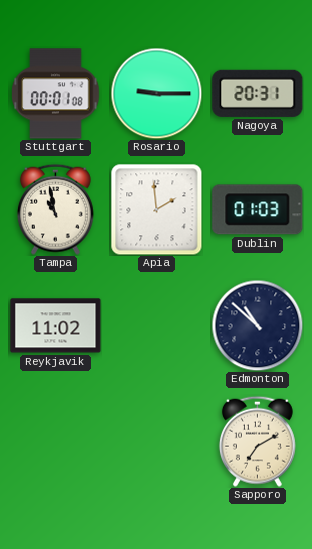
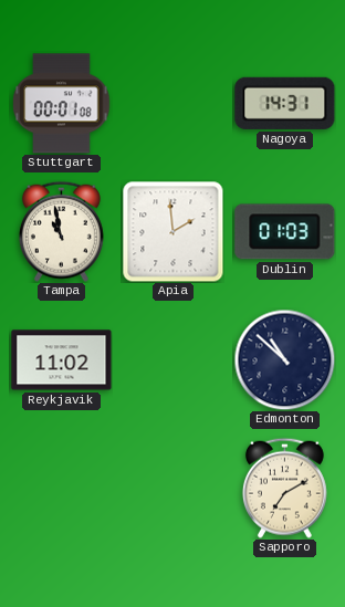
Rosario: 9:15 -> none (156, 93)
Nagoya: 20:31 -> 14:31 (285, 103)
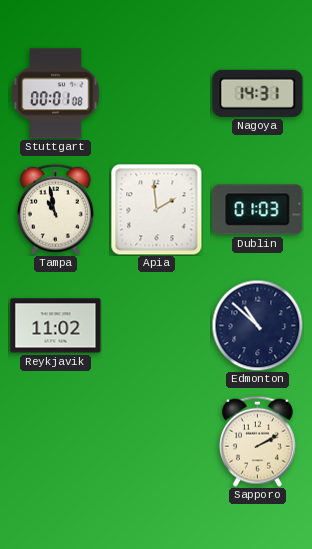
Sapporo: 7:10 -> 2:10 (257, 441)
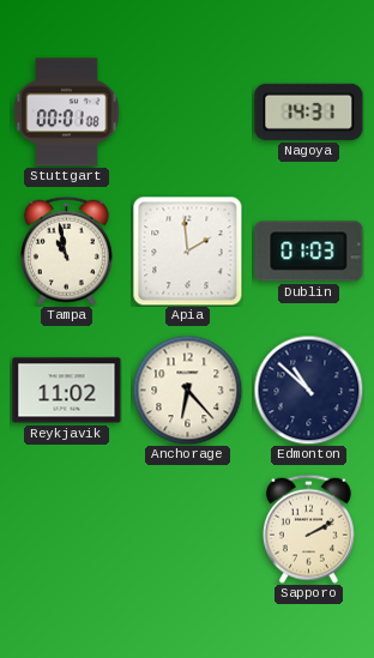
Anchorage: none -> 6:23 (187, 390)
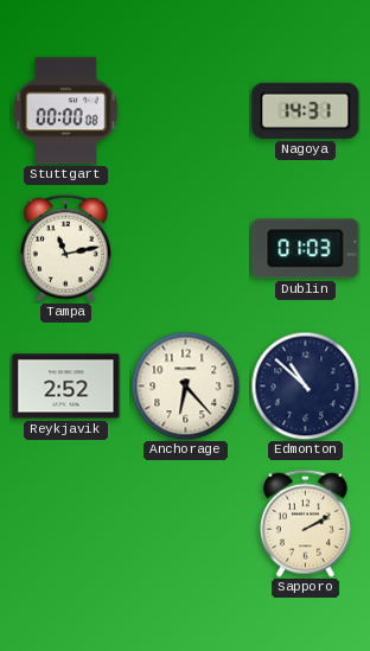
Stuttgart: 00:01 -> 00:00 (66, 111)
Tampa: 10:58 -> 11:13 (65, 248)
Apia: 1:59 -> none (188, 252)
Reykjavik: 11:02 -> 2:52 (66, 387)
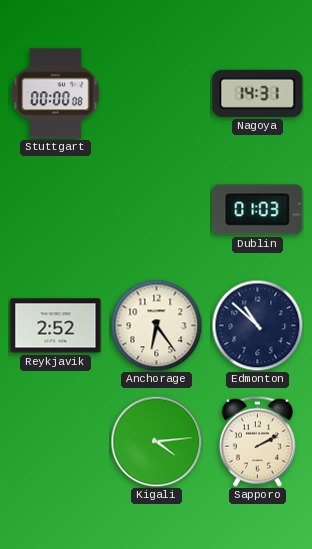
Tampa: 11:13 -> none (65, 248)
Anchorage: 6:23 -> 6:24 (156, 325)
Kigali: none -> 4:14 (156, 441)
